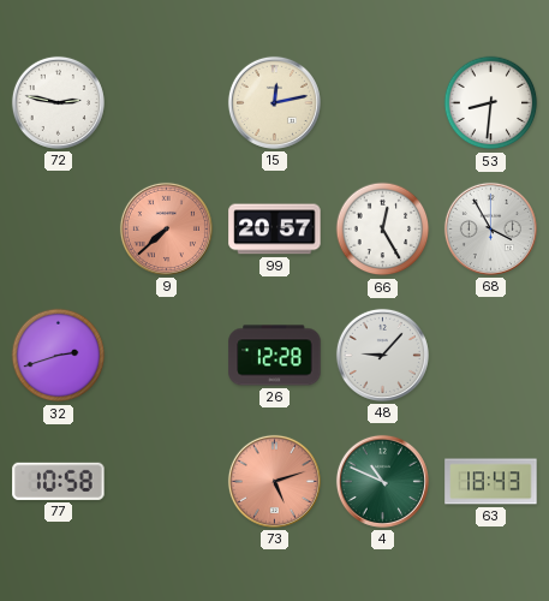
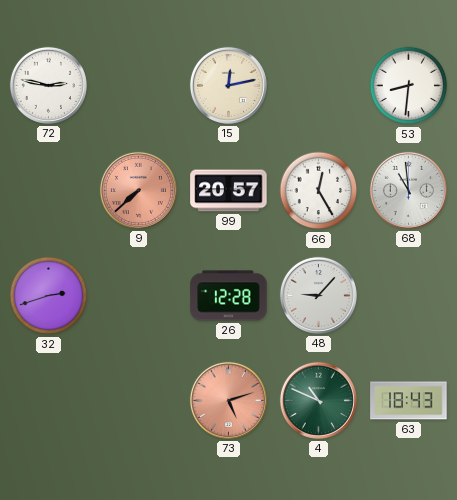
68: 3:55 -> 10:59 (408, 190)
77: 10:58 -> none (59, 481)
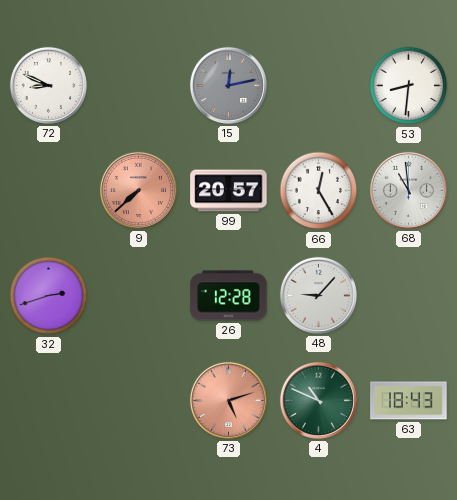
72: 2:47 -> 8:49 (48, 85)
15 dial: cream -> grey (228, 85)
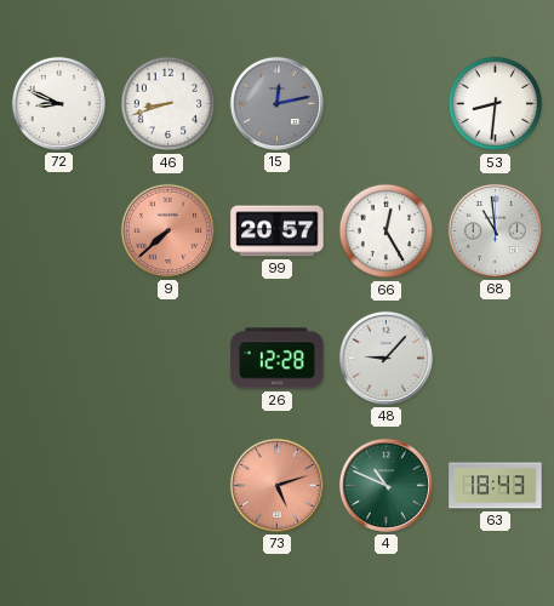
46: none -> 8:42 (169, 104)
32: 2:42 -> none (49, 296)
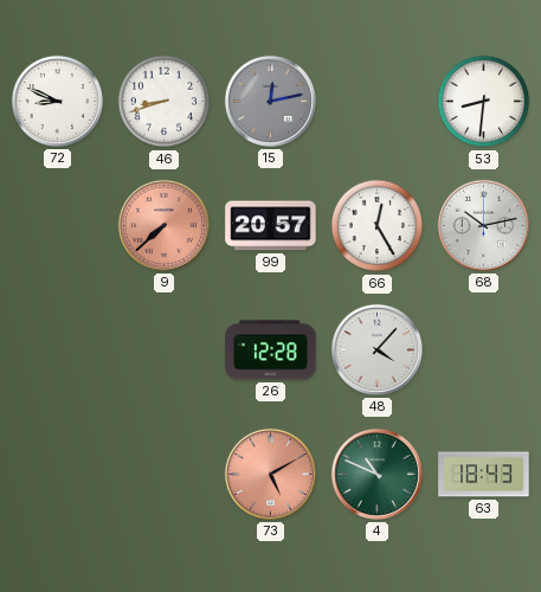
68: 10:59 -> 10:13 (483, 225)
48: 9:07 -> 4:07 (376, 349)
73: 5:12 -> 5:10 (270, 474)
